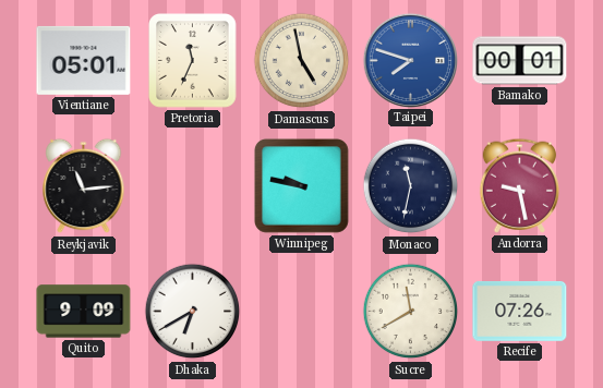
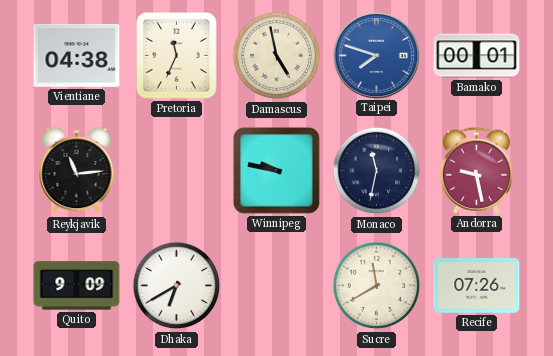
Vientiane: 05:01 -> 04:38 (77, 55)
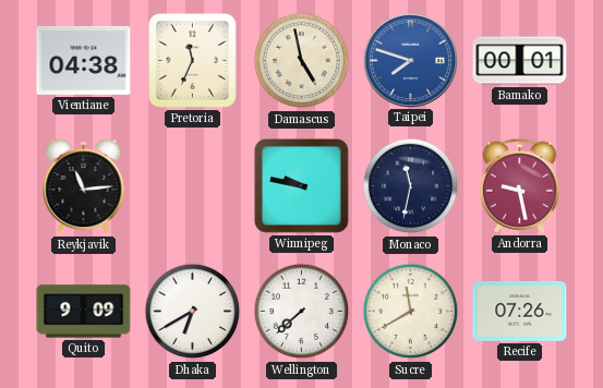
Wellington: none -> 7:38 (302, 312)
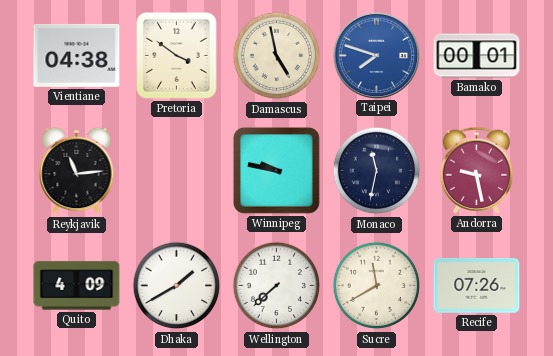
Pretoria: 11:34 -> 3:51 (177, 56)
Quito: 9:09 -> 4:09 (77, 286)
Dhaka: 6:40 -> 1:40 (177, 286)
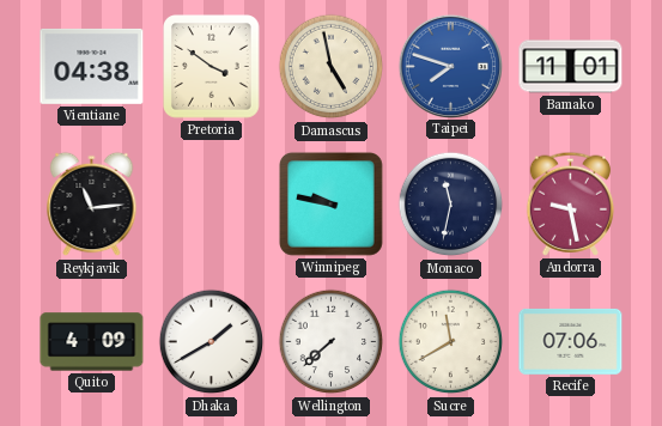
Bamako: 00:01 -> 11:01 (571, 67)
Recife: 07:26 -> 07:06 (571, 341)
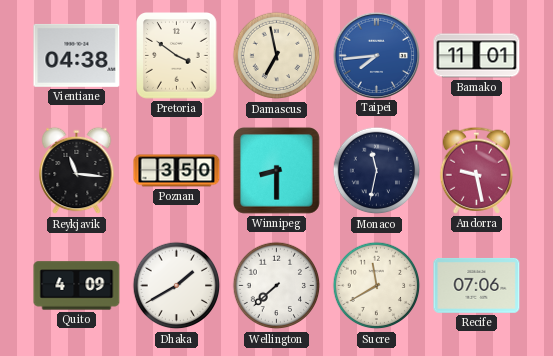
Damascus: 4:58 -> 6:58 (277, 56)
Taipei: 7:48 -> 7:44 (376, 55)
Reykjavik: 11:14 -> 11:16 (77, 171)
Poznan: none -> 3:50 (177, 171)
Winnipeg: 9:47 -> 8:30 (276, 170)
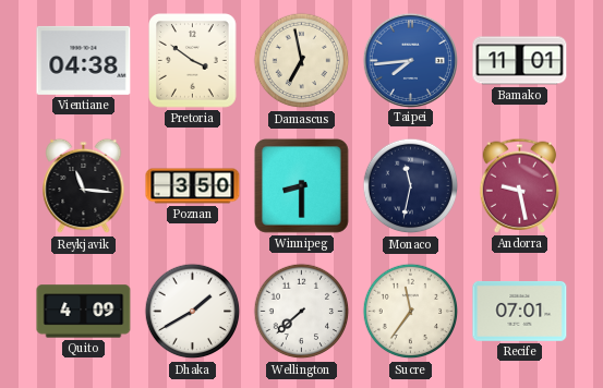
Sucre: 11:40 -> 11:36 (411, 312)
Recife: 07:06 -> 07:01 (520, 311)
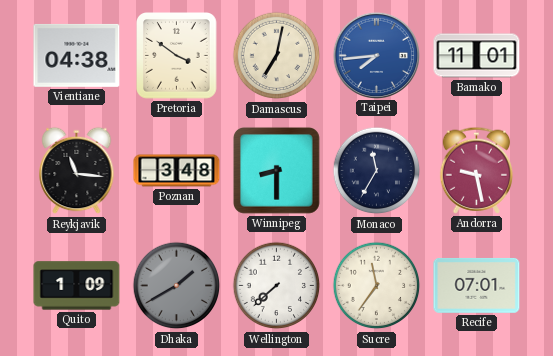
Damascus: 6:58 -> 7:02 (277, 56)
Poznan: 3:50 -> 3:48 (177, 171)
Monaco: 11:32 -> 11:35 (377, 171)
Quito: 4:09 -> 1:09 (77, 286)
Dhaka dial: white -> grey (177, 286)
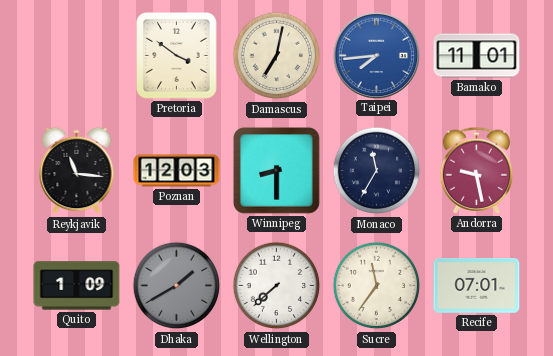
Vientiane: 04:38 -> none (77, 55)
Poznan: 3:48 -> 12:03 (177, 171)
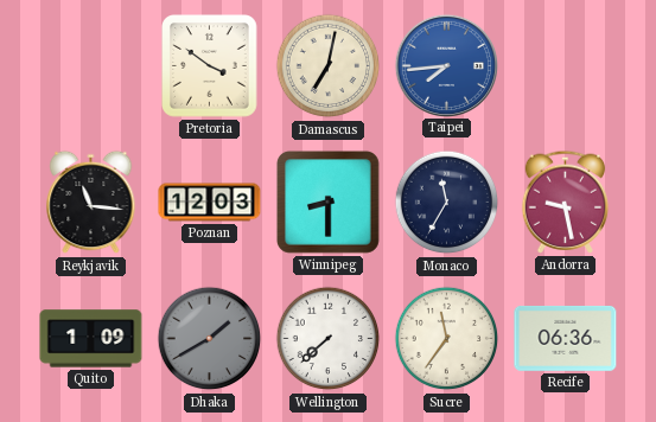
Bamako: 11:01 -> none (477, 56)
Recife: 07:01 -> 06:36 (566, 338)
